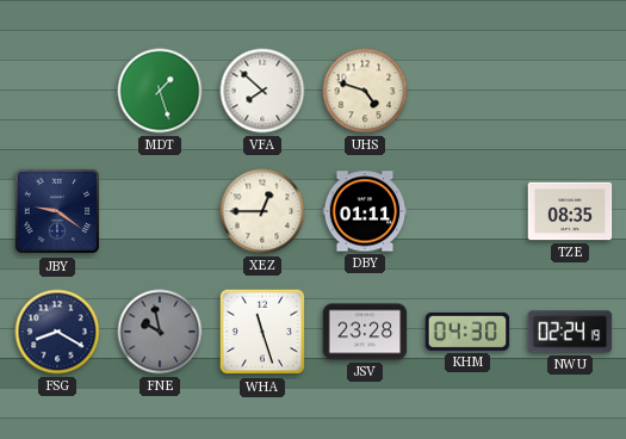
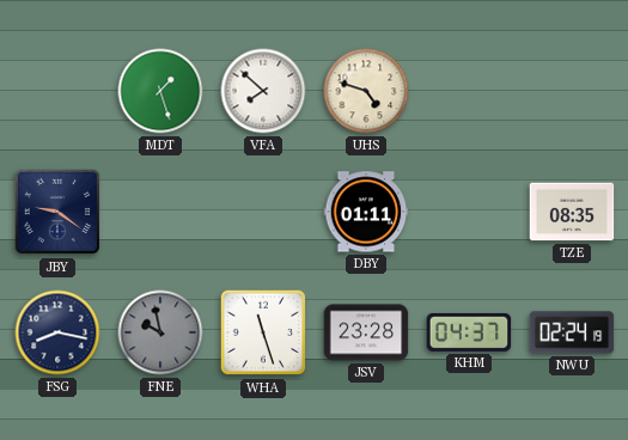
XEZ: 12:45 -> none (262, 211)
FSG: 8:20 -> 8:17 (57, 332)
KHM: 04:30 -> 04:37 (469, 332)
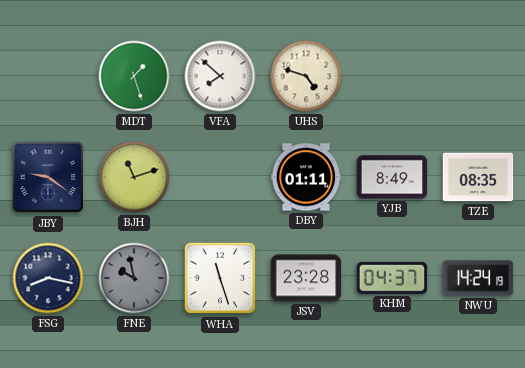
BJH: none -> 11:12 (134, 177)
YJB: none -> 8:49 (392, 177)
NWU: 02:24 -> 14:24 (478, 278)
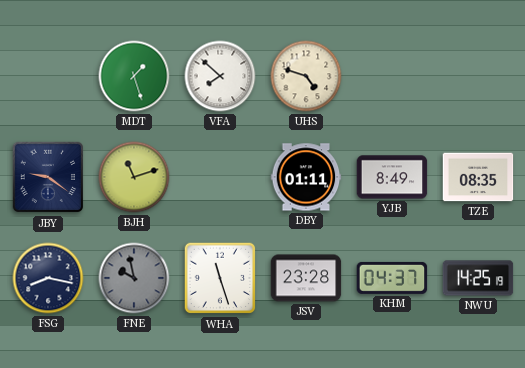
NWU: 14:24 -> 14:25 (478, 278)
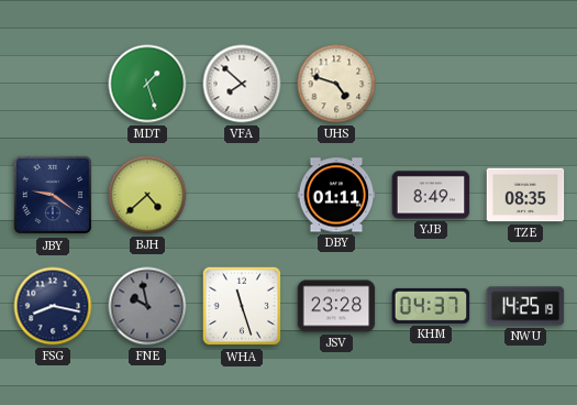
BJH: 11:12 -> 4:38 (147, 195)
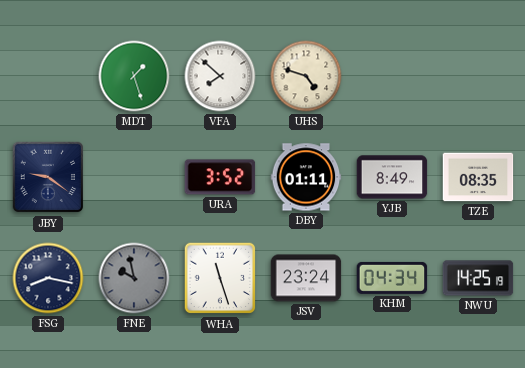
BJH: 4:38 -> none (147, 195)
URA: none -> 3:52 (220, 177)
JSV: 23:28 -> 23:24 (306, 278)
KHM: 04:37 -> 04:34 (392, 278)
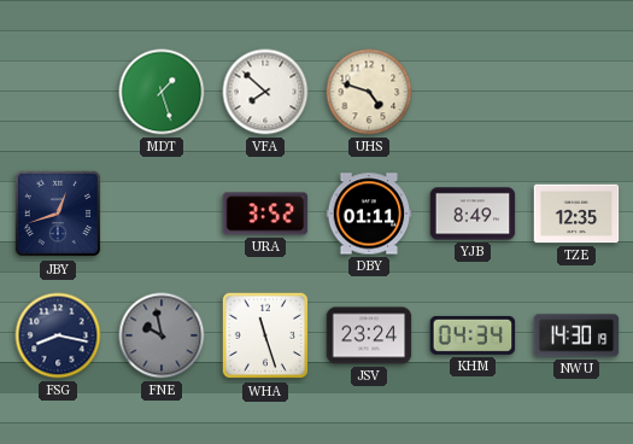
JBY: 9:21 -> 12:42 (58, 214)
TZE: 08:35 -> 12:35 (576, 214)
NWU: 14:25 -> 14:30 (576, 335)
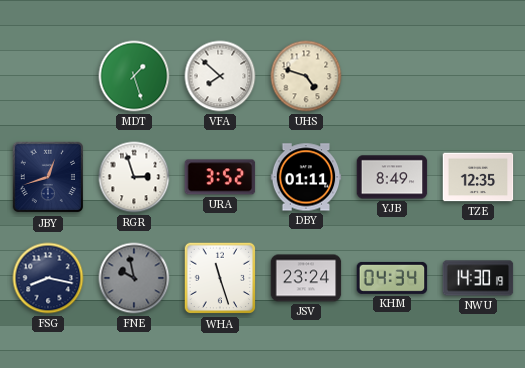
RGR: none -> 2:57 (134, 177)
